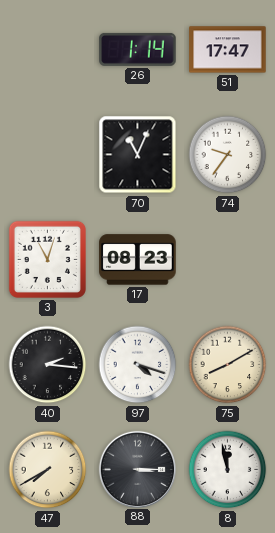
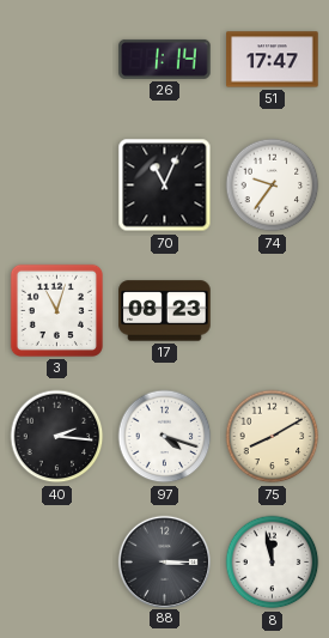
47: 7:40 -> none (48, 470)
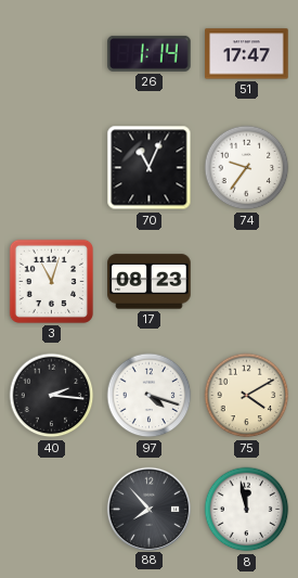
75: 8:10 -> 4:10 (247, 396)
88: 3:15 -> 7:53 (148, 509)
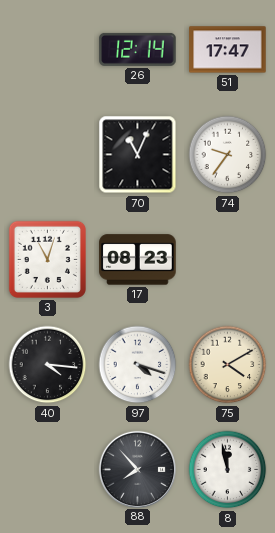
26: 1:14 -> 12:14 (138, 49)
40: 2:16 -> 4:16 (48, 365)
